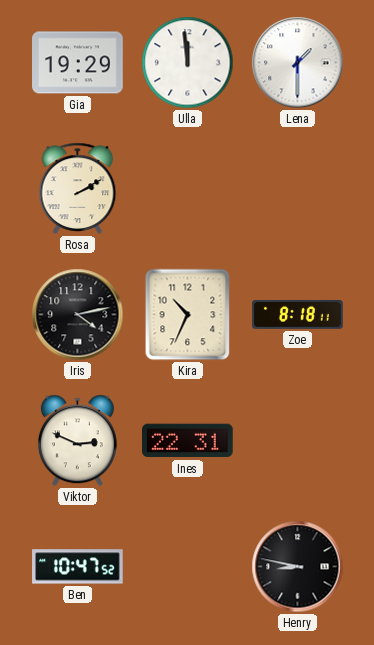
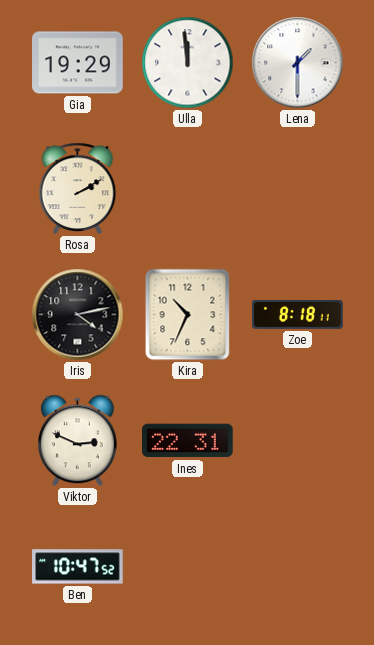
Henry: 8:47 -> none (298, 567)
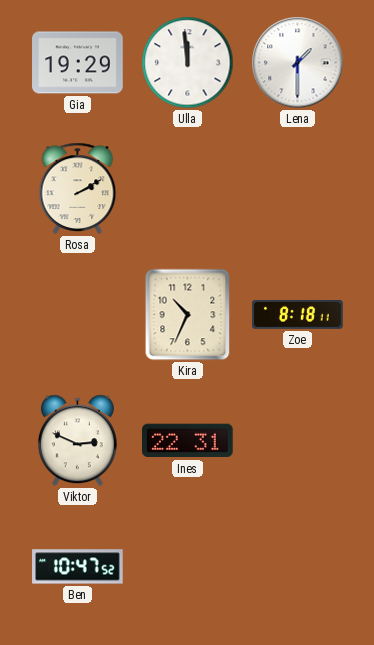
Iris: 4:13 -> none (78, 315)
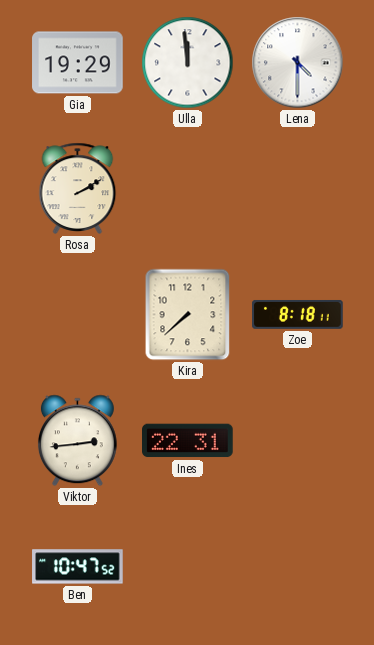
Lena: 1:30 -> 4:30 (298, 63)
Kira: 10:34 -> 7:38 (188, 315)
Viktor: 2:49 -> 2:44 (77, 441)
